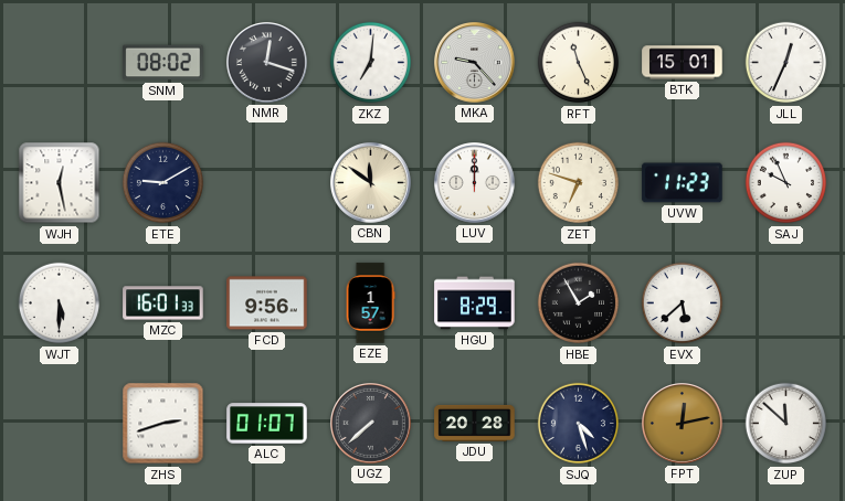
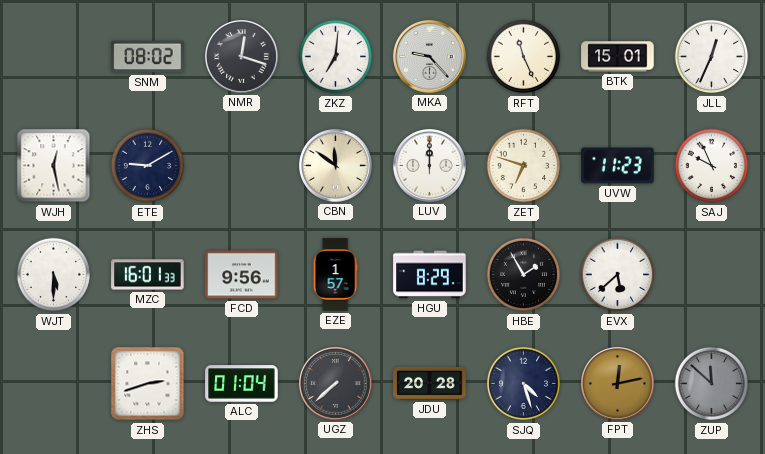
ALC: 01:07 -> 01:04 (242, 384)
ZUP dial: white -> grey (712, 384)
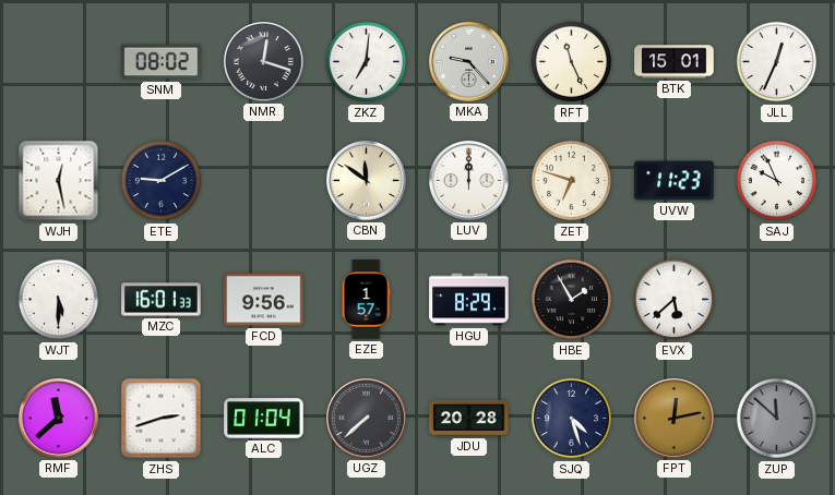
RMF: none -> 11:38 (59, 419)
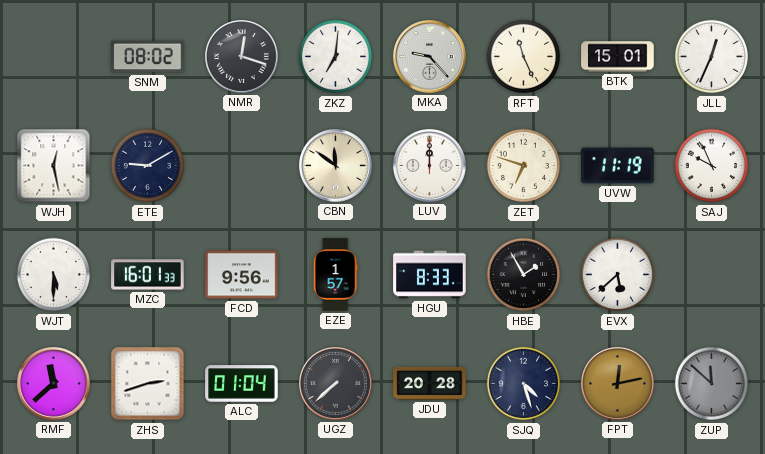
UVW: 11:23 -> 11:19 (618, 166)
HGU: 8:29 -> 8:33 (430, 275)
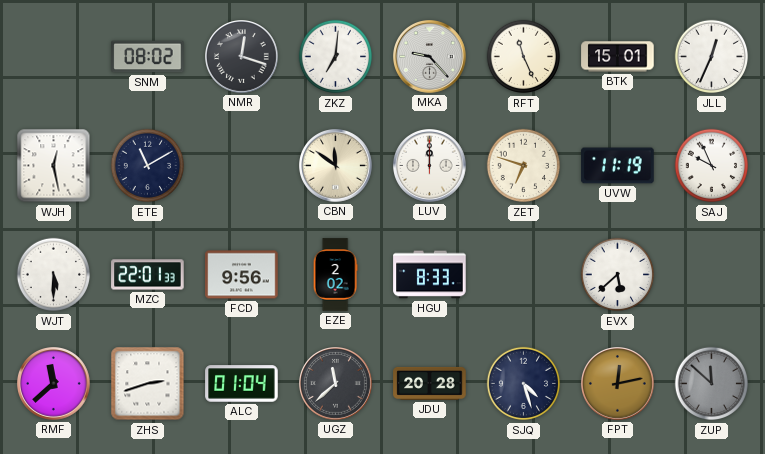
ETE: 9:10 -> 11:10 (148, 166)
MZC: 16:01 -> 22:01 (148, 275)
EZE: 1:57 -> 2:02 (335, 275)
HBE: 1:55 -> none (524, 275)
UGZ: 7:38 -> 11:38 (336, 384)
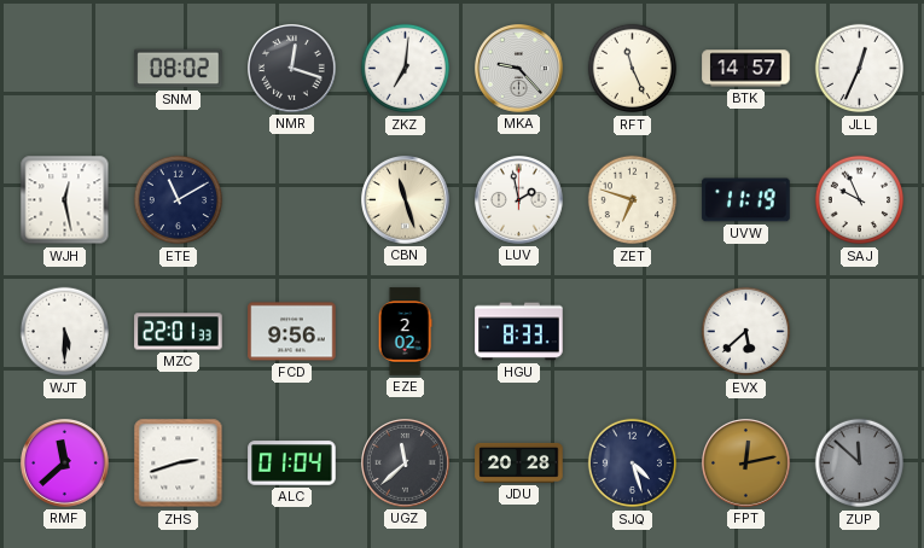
BTK: 15:01 -> 14:57 (746, 69)
CBN: 11:51 -> 11:27 (406, 200)
LUV: 12:00 -> 1:58 (519, 200)
